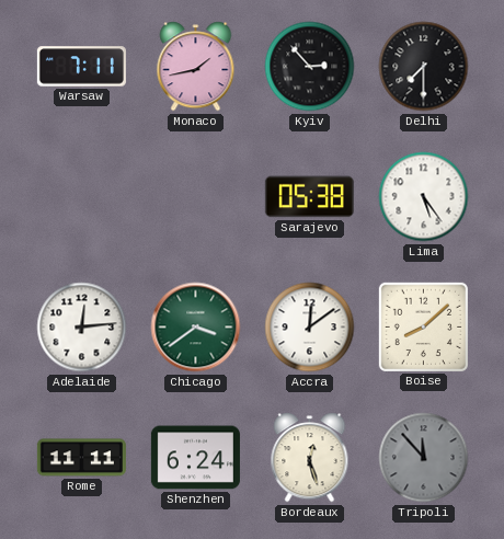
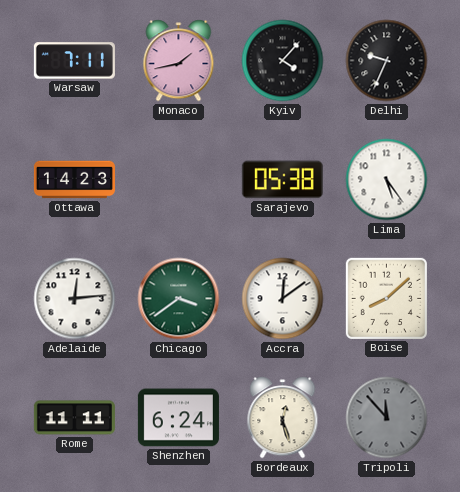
Kyiv: 2:53 -> 4:07 (283, 61)
Delhi: 7:30 -> 9:34 (387, 61)
Ottawa: none -> 14:23 (74, 180)
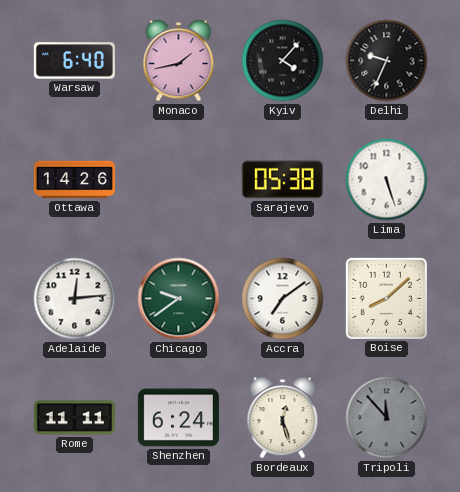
Warsaw: 7:11 -> 6:40 (74, 61)
Ottawa: 14:23 -> 14:26 (74, 180)
Lima: 5:24 -> 5:27 (387, 180)
Chicago: 3:39 -> 9:39 (179, 299)
Accra: 12:09 -> 7:09 (283, 299)
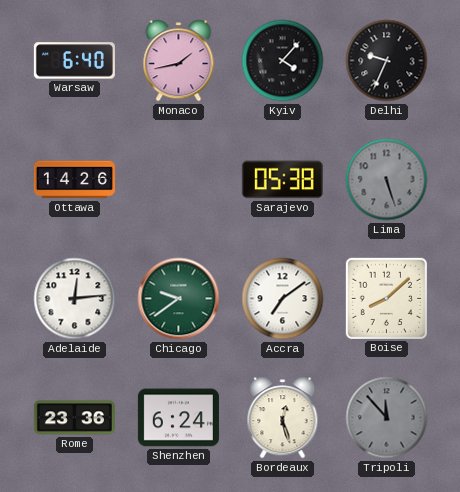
Lima dial: white -> grey (387, 180)
Rome: 11:11 -> 23:36 (74, 418)
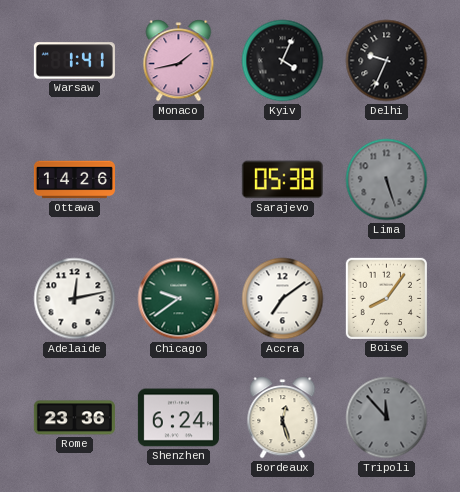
Warsaw: 6:40 -> 1:41 (74, 61)
Kyiv: 4:07 -> 4:04 (283, 61)
Adelaide: 12:14 -> 12:13 (75, 299)
Boise: 8:08 -> 8:06 (386, 298)
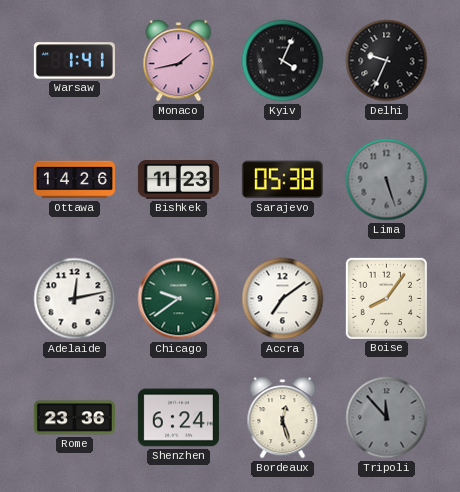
Bishkek: none -> 11:23 (178, 180)
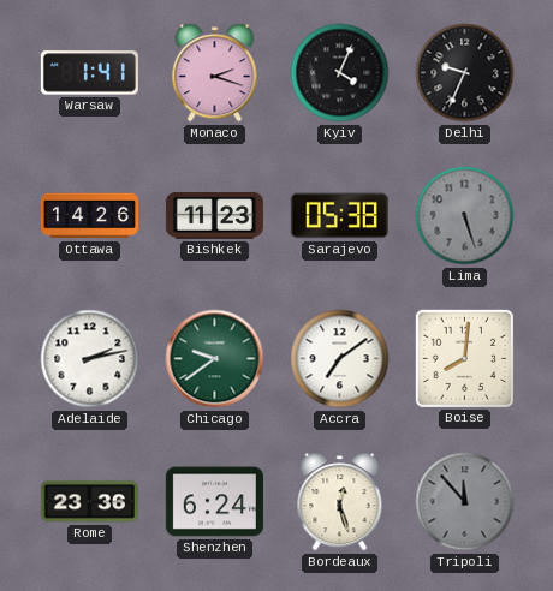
Monaco: 1:43 -> 2:18 (215, 73)
Adelaide: 12:13 -> 2:13 (90, 359)
Boise: 8:06 -> 8:01 (464, 358)
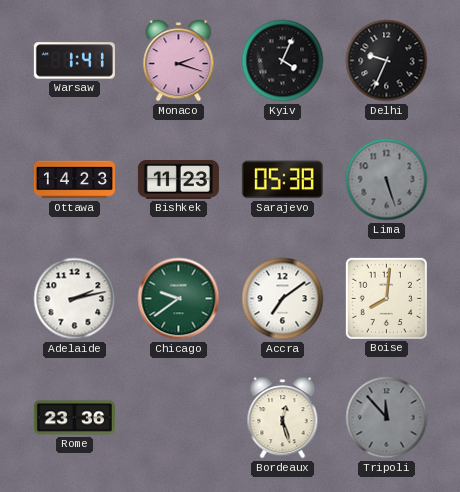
Ottawa: 14:26 -> 14:23 (74, 180)
Shenzhen: 6:24 -> none (214, 502)
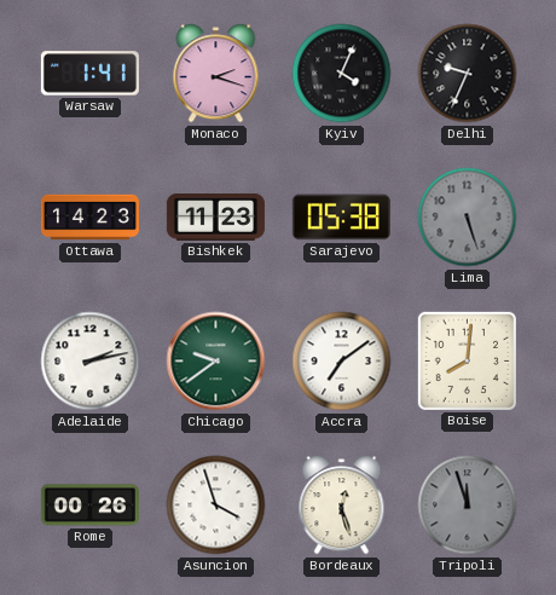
Rome: 23:36 -> 00:26 (89, 506)
Asuncion: none -> 3:57 (216, 506)
Tripoli: 11:53 -> 11:57 (468, 506)
